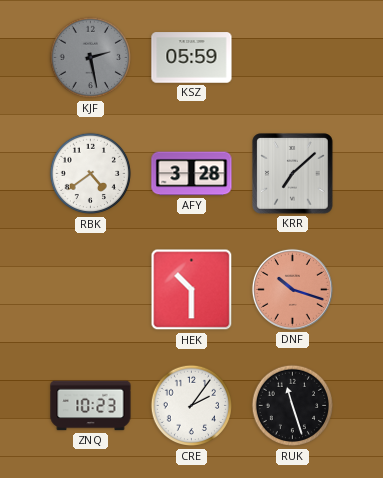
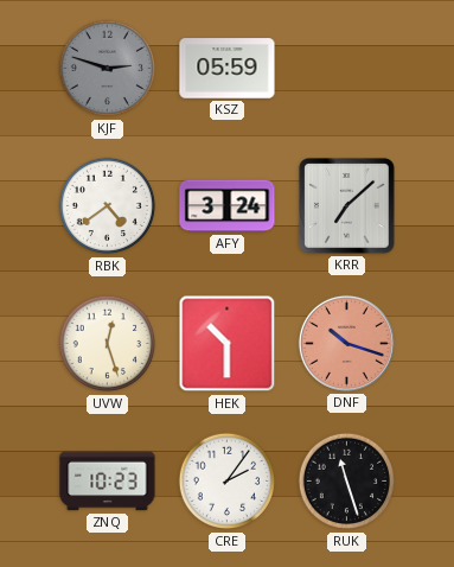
KJF: 2:28 -> 2:48 (108, 69)
AFY: 3:28 -> 3:24 (228, 206)
UVW: none -> 12:27 (108, 344)
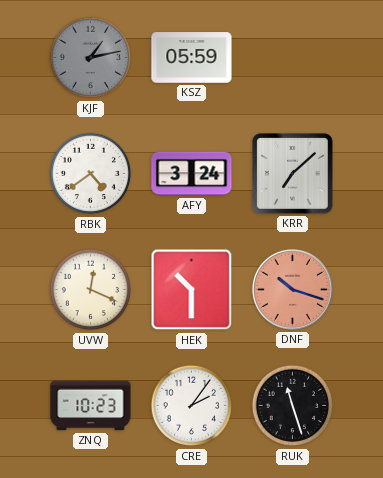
KJF: 2:48 -> 1:13 (91, 58)
UVW: 12:27 -> 12:19 (91, 290)
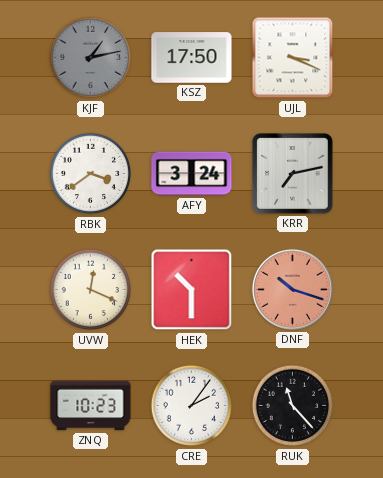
KSZ: 05:59 -> 17:50 (192, 58)
UJL: none -> 3:19 (293, 58)
RBK: 4:39 -> 3:39 (91, 174)
KRR: 7:08 -> 7:13 (293, 174)
RUK: 11:27 -> 11:23 (293, 406)
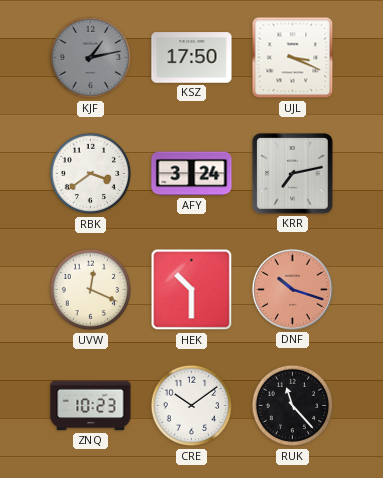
CRE: 2:06 -> 10:09 (192, 406)
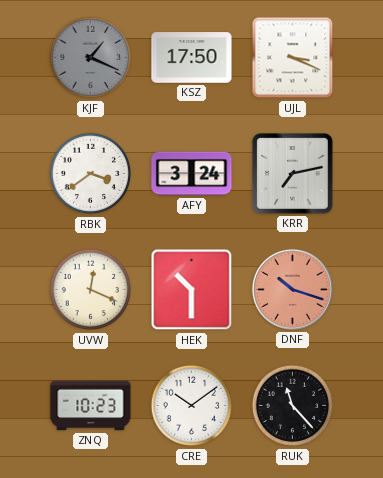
KJF: 1:13 -> 1:19 (91, 58)
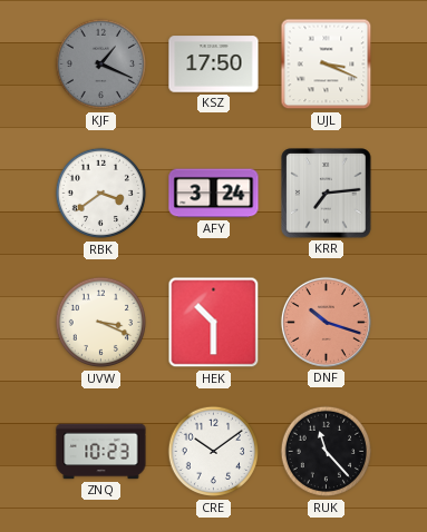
KRR: 7:13 -> 7:14 (327, 194)
UVW: 12:19 -> 3:19 (101, 323)
